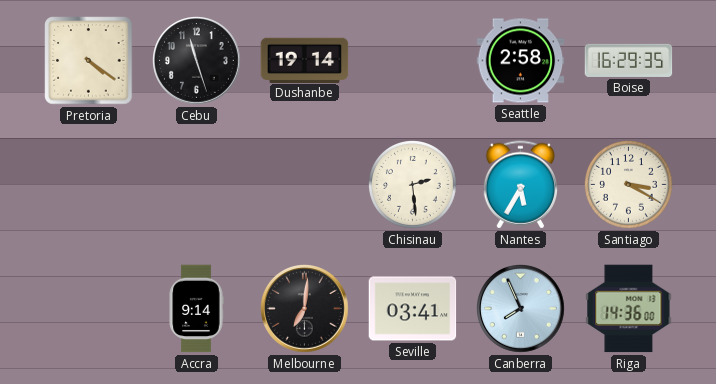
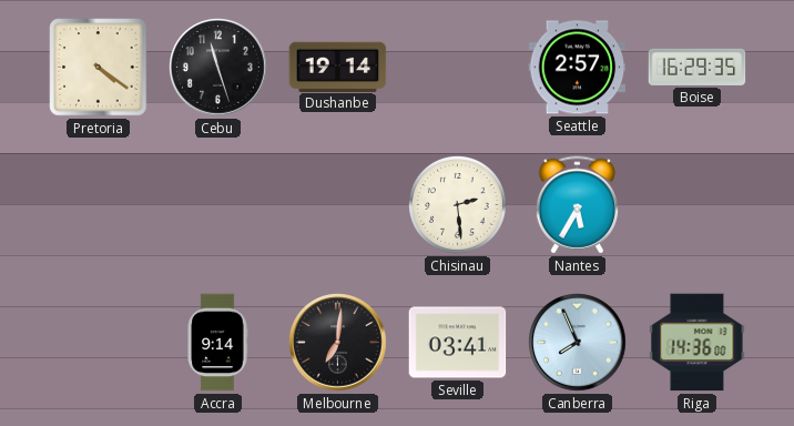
Seattle: 2:58 -> 2:57 (578, 68)
Santiago: 3:20 -> none (629, 185)
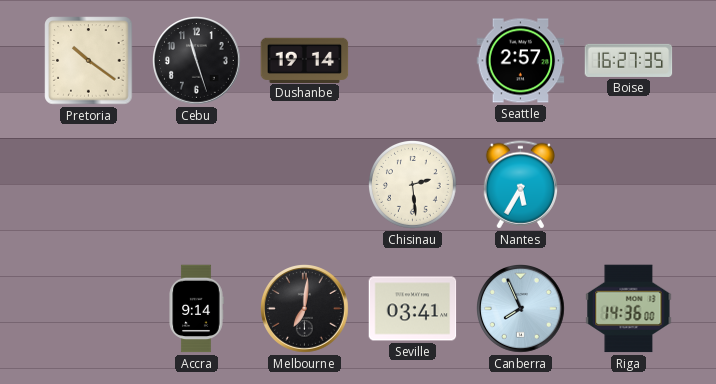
Pretoria: 4:21 -> 10:21 (89, 61)
Boise: 16:29 -> 16:27 (629, 60)
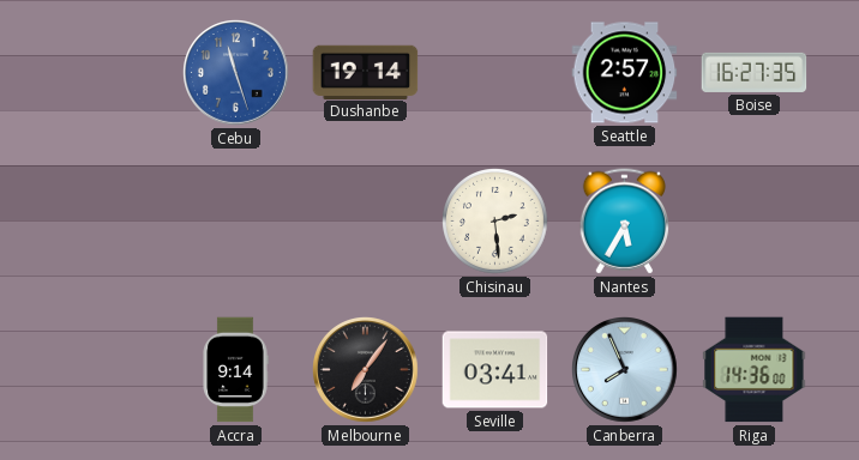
Pretoria: 10:21 -> none (89, 61)
Cebu dial: black -> blue (236, 73)
Melbourne: 7:01 -> 7:06 (366, 370)
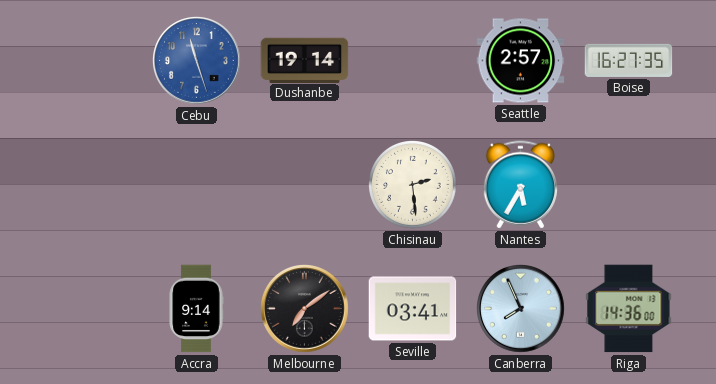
Melbourne: 7:06 -> 7:09 (305, 309)
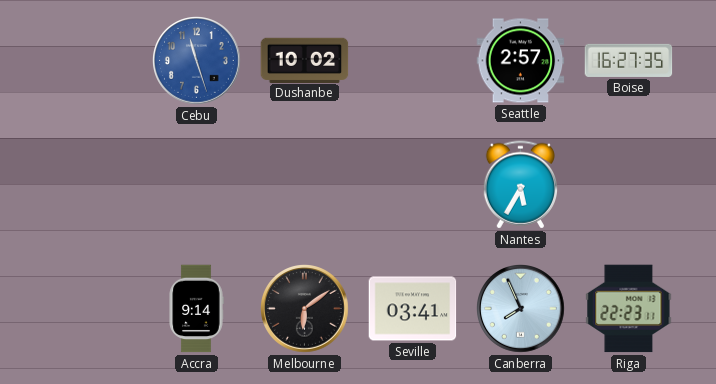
Dushanbe: 19:14 -> 10:02 (305, 60)
Chisinau: 2:29 -> none (413, 185)
Melbourne: 7:09 -> 6:09 (305, 309)
Riga: 14:36 -> 22:23 (629, 309)
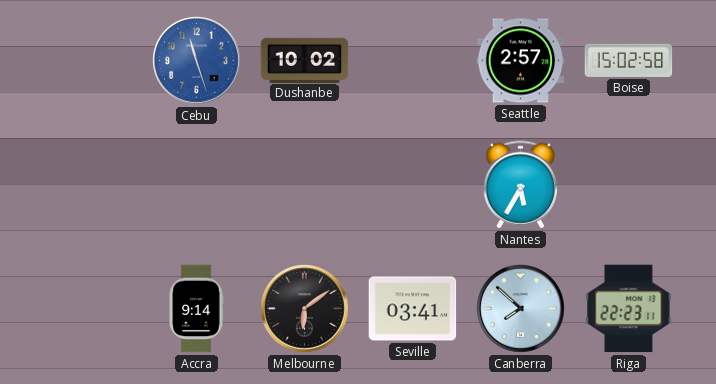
Boise: 16:27 -> 15:02 (629, 60)
Canberra: 7:56 -> 7:52 (521, 309)
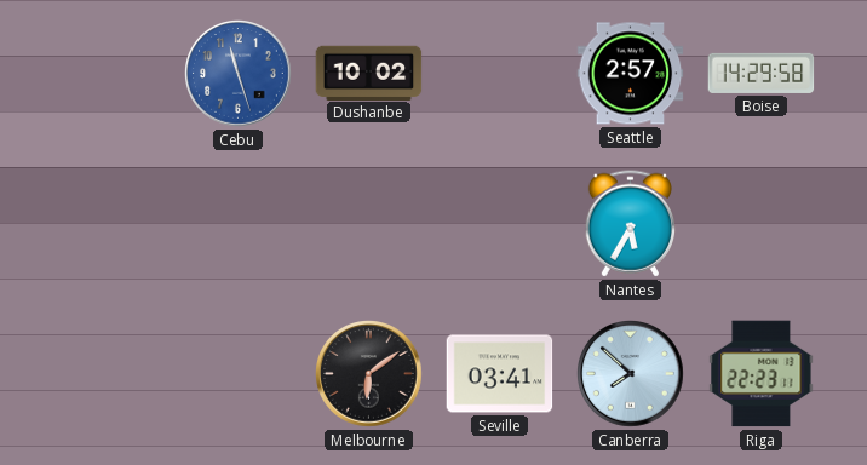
Boise: 15:02 -> 14:29 (762, 73)
Accra: 9:14 -> none (196, 309)
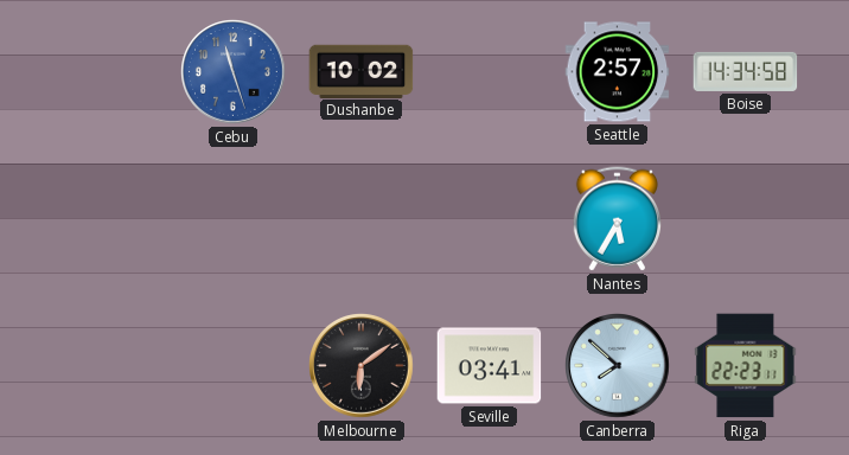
Boise: 14:29 -> 14:34 (746, 71)
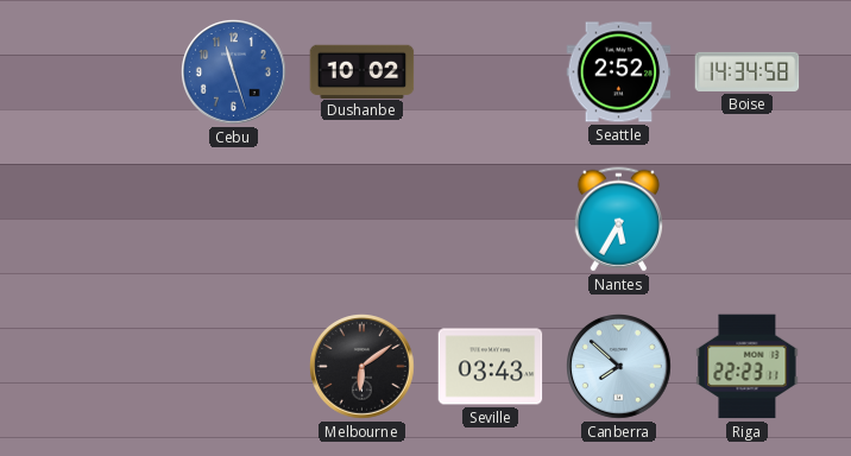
Seattle: 2:57 -> 2:52 (619, 72)
Seville: 03:41 -> 03:43 (491, 367)
